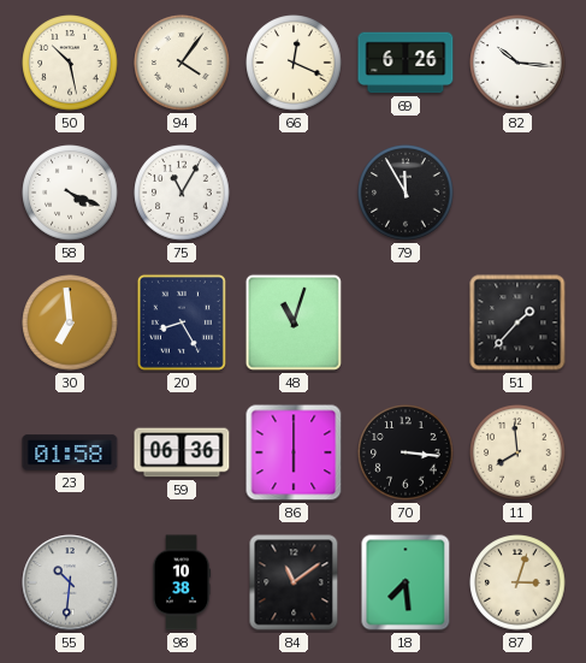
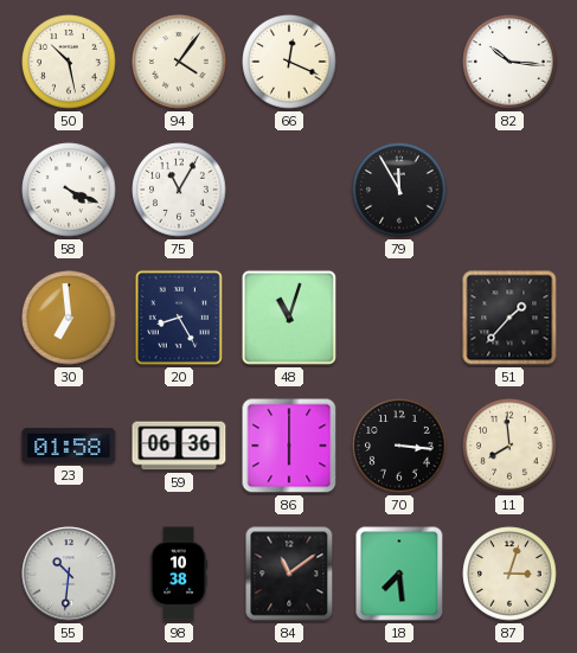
69: 6:26 -> none (406, 63)
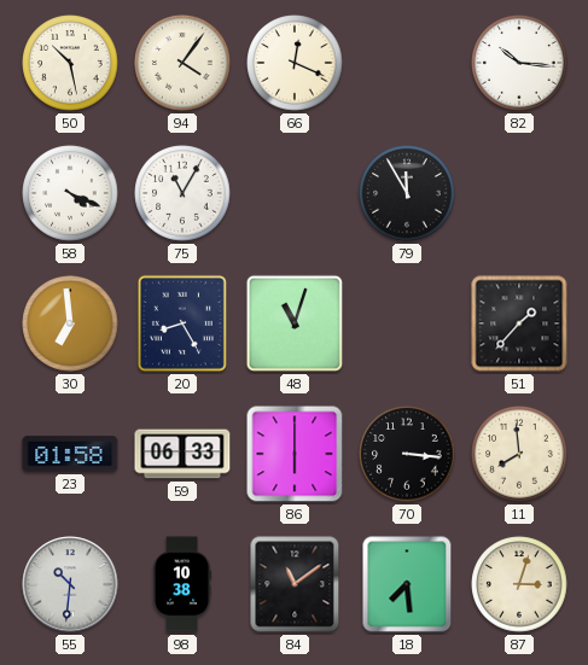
59: 06:36 -> 06:33 (182, 454)
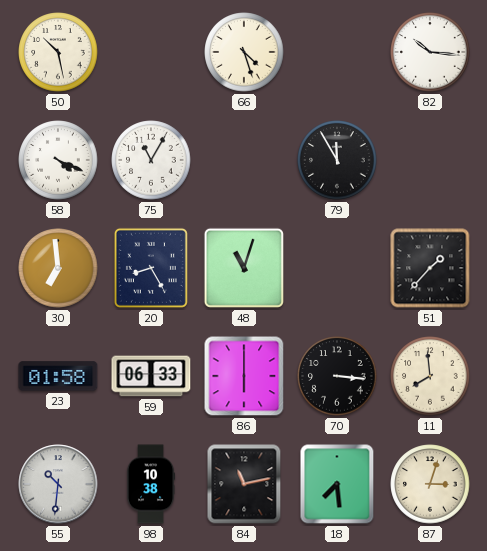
94: 4:06 -> none (182, 63)
66: 12:19 -> 4:27 (244, 52)
84: 11:09 -> 11:13 (244, 484)
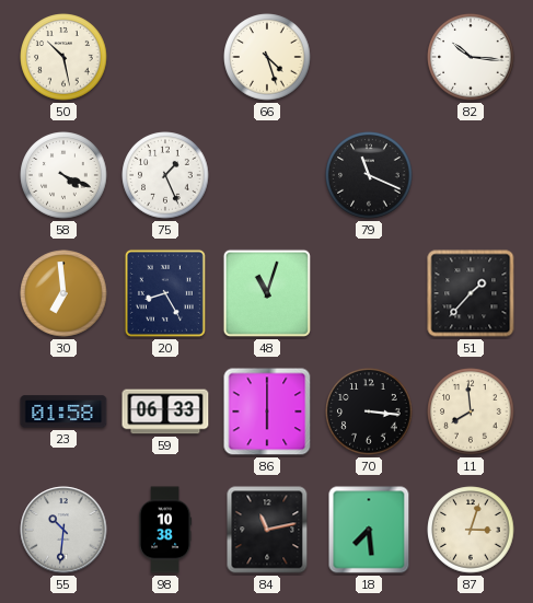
75: 11:05 -> 1:26 (165, 175)
79: 11:55 -> 11:19 (369, 175)
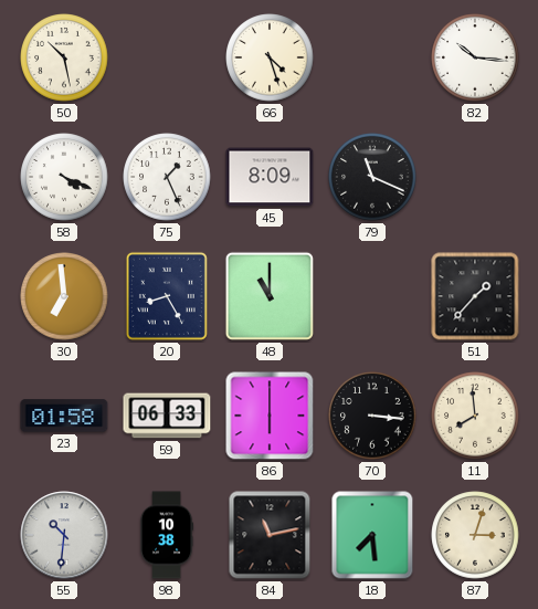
45: none -> 8:09 (270, 177)
48: 11:03 -> 11:00 (270, 296)
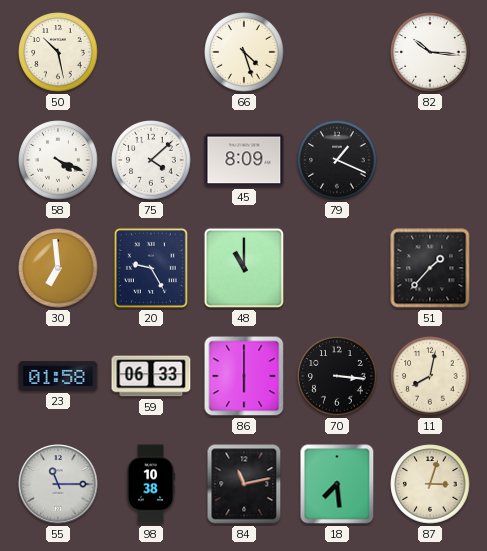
75: 1:26 -> 4:08 (151, 160)
79: 11:19 -> 1:19 (337, 160)
20: 8:25 -> 9:25 (151, 268)
11: 7:59 -> 8:02 (430, 376)
55: 10:31 -> 11:15 (58, 484)
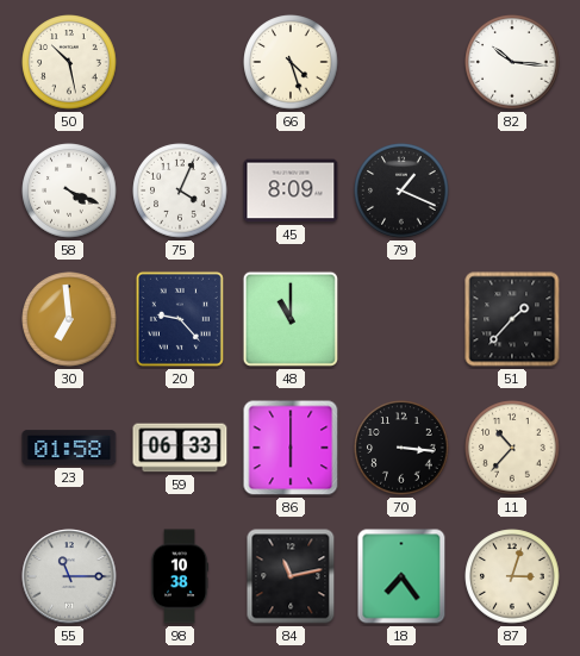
75: 4:08 -> 4:04 (180, 190)
20: 9:25 -> 9:23 (180, 319)
11: 8:02 -> 10:37 (512, 448)
18: 7:29 -> 7:24 (401, 576)
